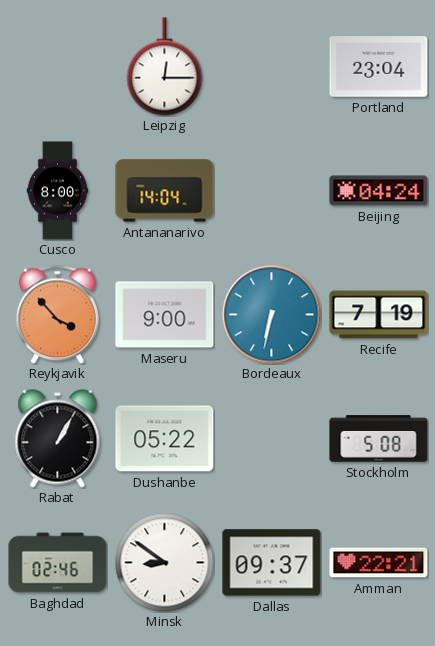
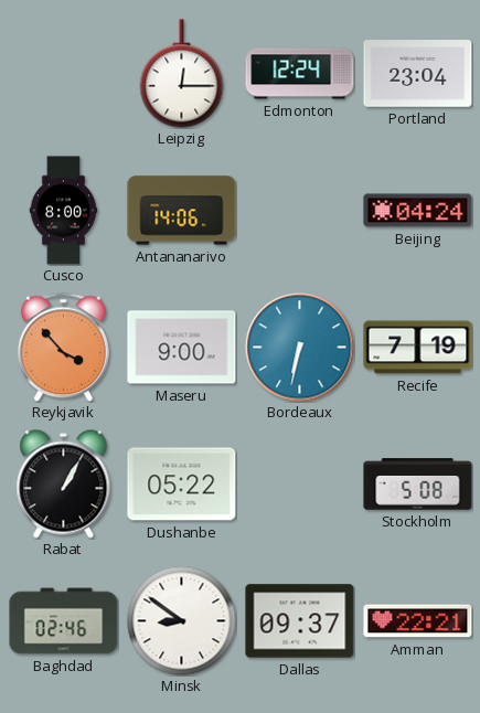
Edmonton: none -> 12:24 (300, 74)
Antananarivo: 14:04 -> 14:06 (182, 211)
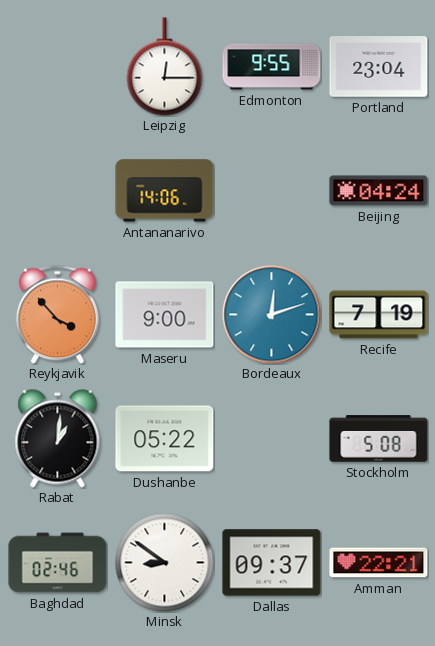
Edmonton: 12:24 -> 9:55 (272, 67)
Cusco: 8:00 -> none (64, 211)
Bordeaux: 6:32 -> 12:12 (272, 315)
Rabat: 1:05 -> 1:01 (58, 439)
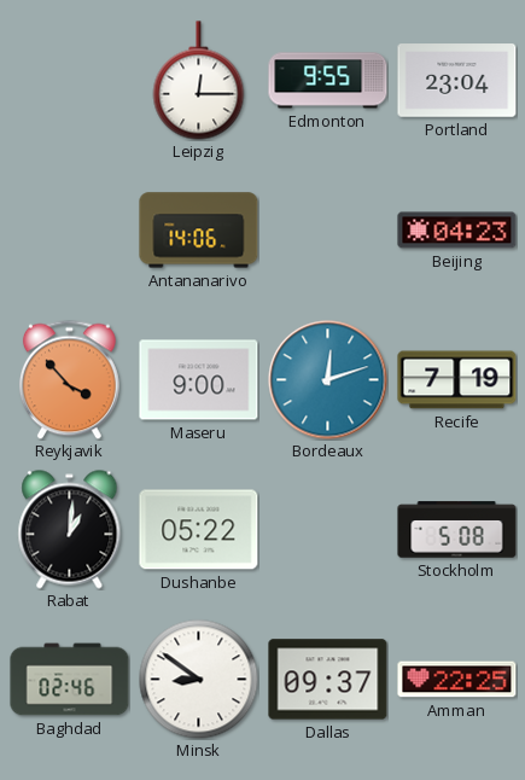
Beijing: 04:24 -> 04:23 (457, 231)
Amman: 22:21 -> 22:25 (457, 680)
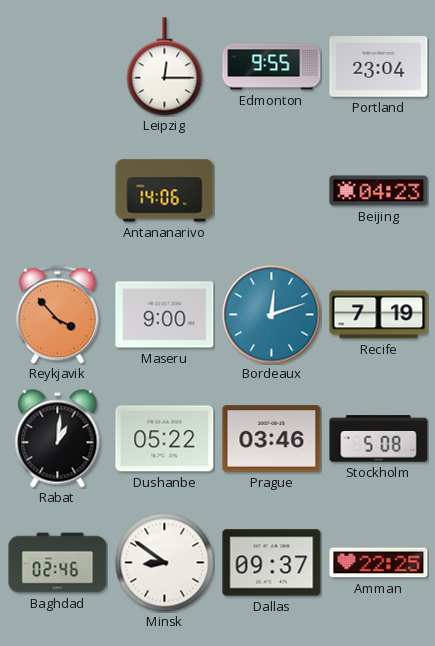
Prague: none -> 03:46 (272, 439)
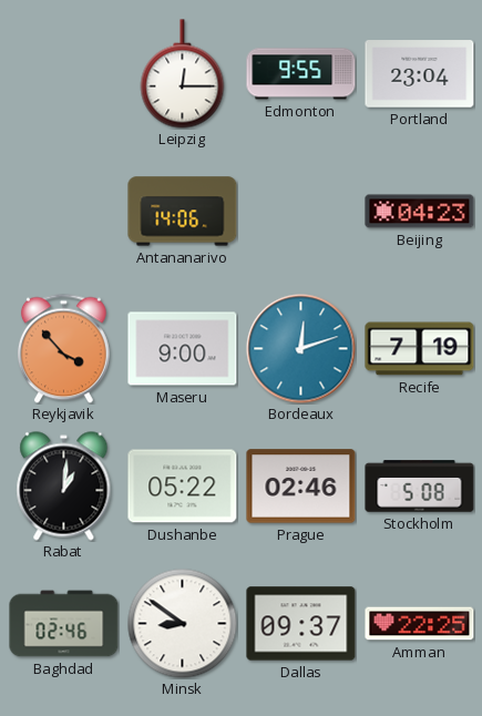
Prague: 03:46 -> 02:46 (301, 487)
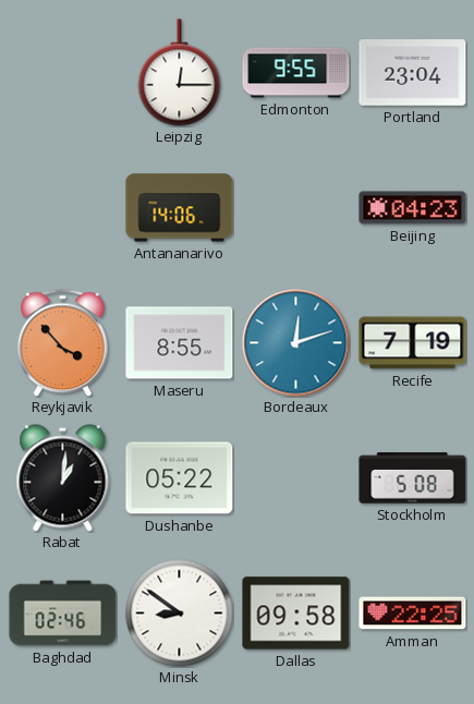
Maseru: 9:00 -> 8:55 (180, 343)
Prague: 02:46 -> none (301, 487)
Dallas: 09:37 -> 09:58 (296, 614)
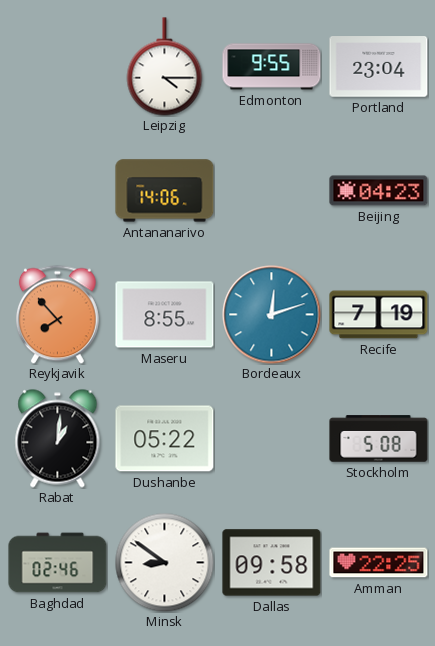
Leipzig: 12:15 -> 4:15 (165, 67)
Reykjavik: 3:53 -> 7:53 (57, 314)
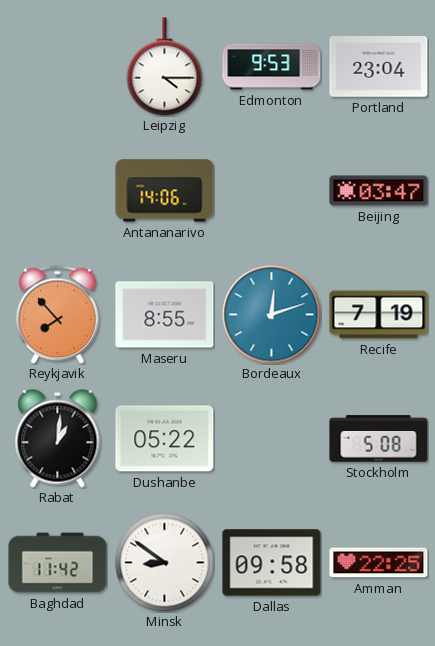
Edmonton: 9:55 -> 9:53 (272, 67)
Beijing: 04:23 -> 03:47 (379, 191)
Baghdad: 02:46 -> 11:42 (58, 563)
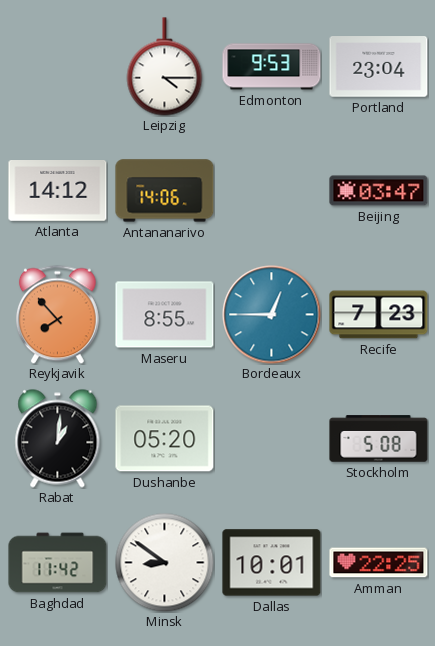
Atlanta: none -> 14:12 (58, 191)
Bordeaux: 12:12 -> 12:45 (272, 315)
Recife: 7:19 -> 7:23 (379, 315)
Dushanbe: 05:22 -> 05:20 (165, 439)
Dallas: 09:58 -> 10:01 (272, 563)
